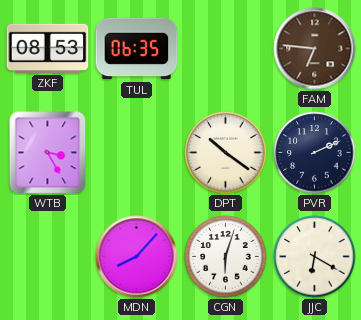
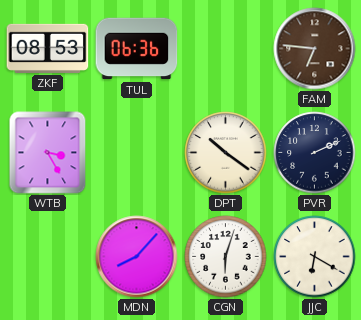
TUL: 06:35 -> 06:36 (137, 49)
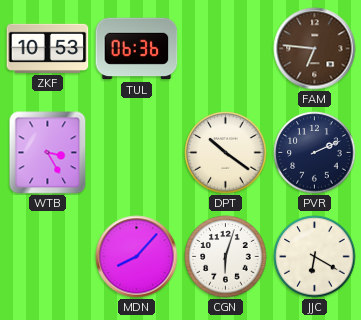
ZKF: 08:53 -> 10:53 (48, 48)
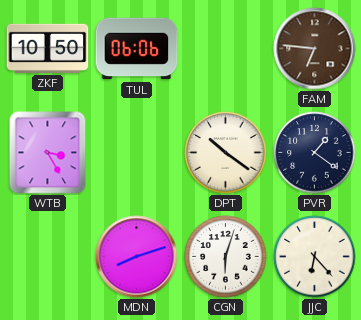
ZKF: 10:53 -> 10:50 (48, 48)
TUL: 06:36 -> 06:06 (137, 49)
PVR: 2:11 -> 1:21 (315, 153)
MDN: 8:07 -> 8:12 (137, 257)
JJC: 6:20 -> 6:23 (315, 257)
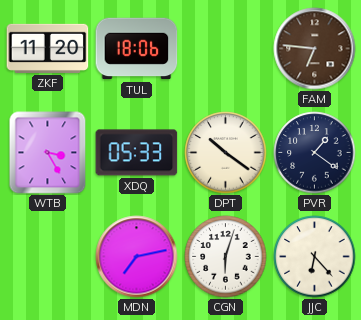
ZKF: 10:50 -> 11:20 (48, 48)
TUL: 06:06 -> 18:06 (137, 49)
XDQ: none -> 05:33 (137, 153)
MDN: 8:12 -> 7:13 (137, 257)
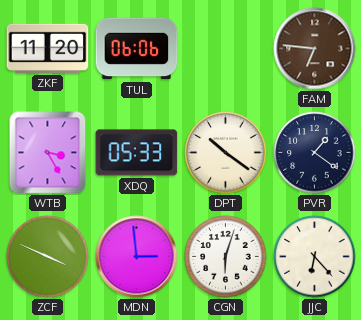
TUL: 18:06 -> 06:06 (137, 49)
ZCF: none -> 3:49 (48, 257)
MDN: 7:13 -> 2:59 (137, 257)
